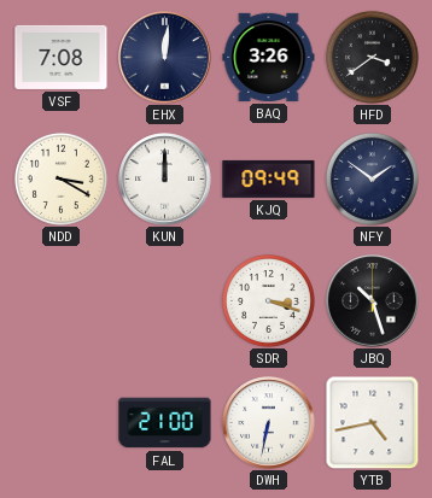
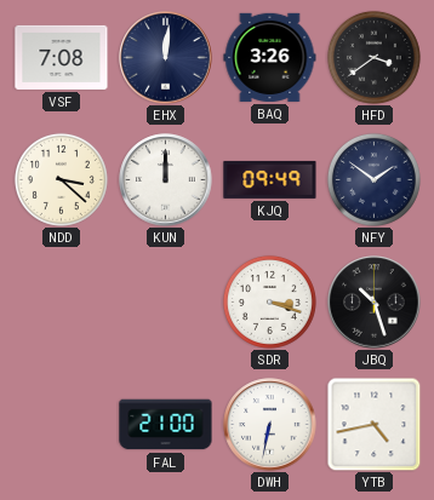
NDD: 3:20 -> 3:22 (61, 179)
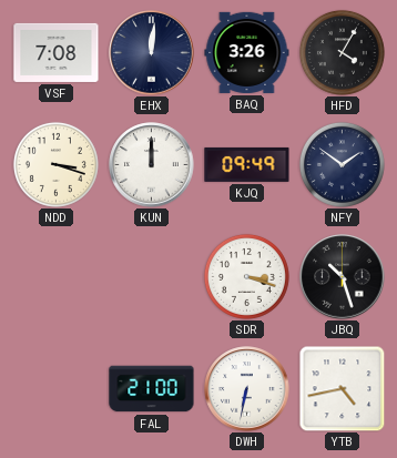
HFD: 3:39 -> 4:05 (342, 52)
NDD: 3:22 -> 3:18 (55, 164)
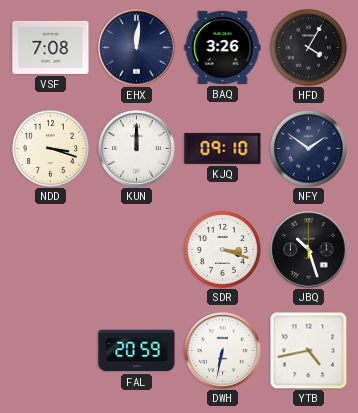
KJQ: 09:49 -> 09:10 (223, 148)
FAL: 21:00 -> 20:59 (137, 351)
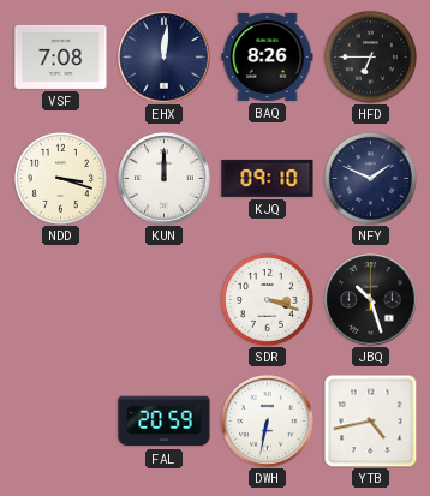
BAQ: 3:26 -> 8:26 (268, 56)
HFD: 4:05 -> 6:45 (370, 56)
NFY: 1:51 -> 1:49 (370, 178)
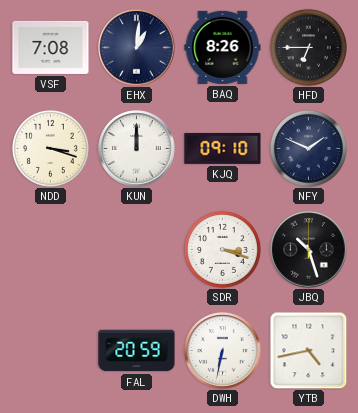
EHX: 12:01 -> 1:01 (137, 48)
